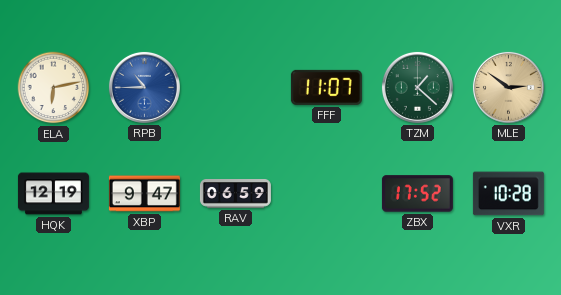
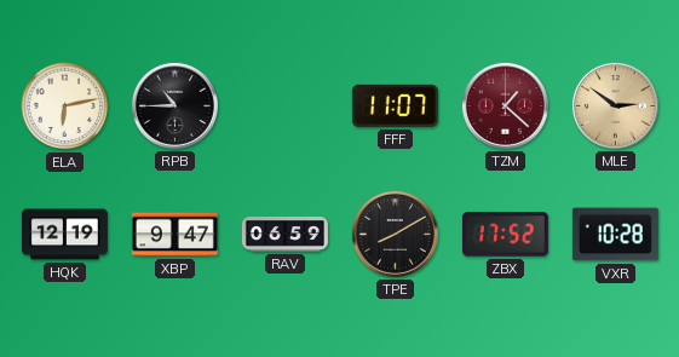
RPB dial: blue -> black (174, 105)
TZM dial: green -> burgundy (505, 105)
TPE: none -> 8:10 (395, 234)
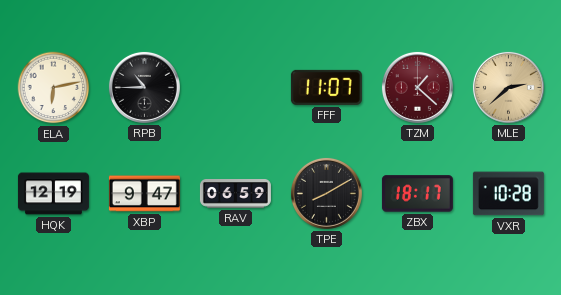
MLE: 2:51 -> 2:38 (508, 87)
ZBX: 17:52 -> 18:17 (417, 194)
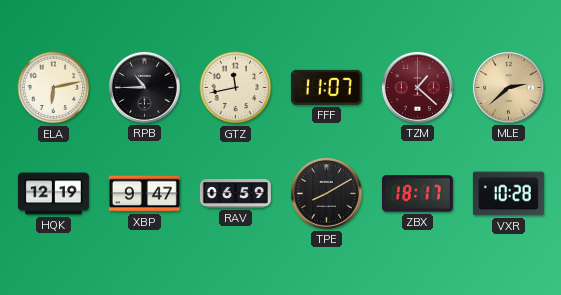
GTZ: none -> 11:43 (236, 88)
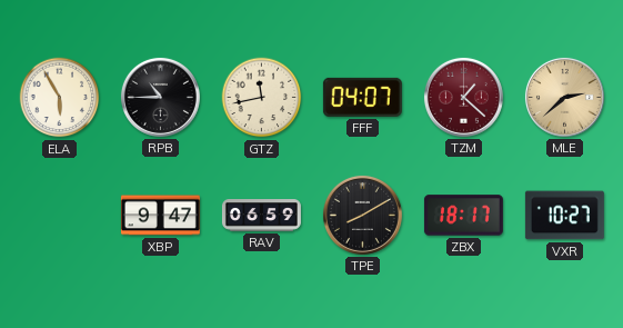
ELA: 6:13 -> 5:55 (60, 98)
FFF: 11:07 -> 04:07 (362, 97)
HQK: 12:19 -> none (53, 194)
VXR: 10:28 -> 10:27 (564, 216)
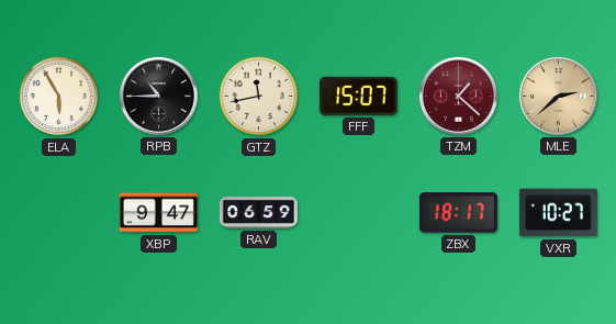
FFF: 04:07 -> 15:07 (358, 96)
TPE: 8:10 -> none (362, 215)
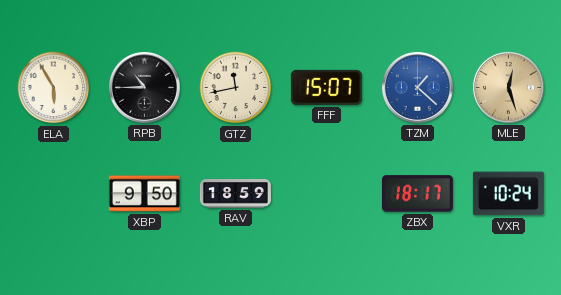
TZM dial: burgundy -> blue (417, 87)
MLE: 2:38 -> 12:27 (508, 87)
XBP: 9:47 -> 9:50 (144, 194)
RAV: 06:59 -> 18:59 (235, 194)
VXR: 10:27 -> 10:24 (508, 194)
